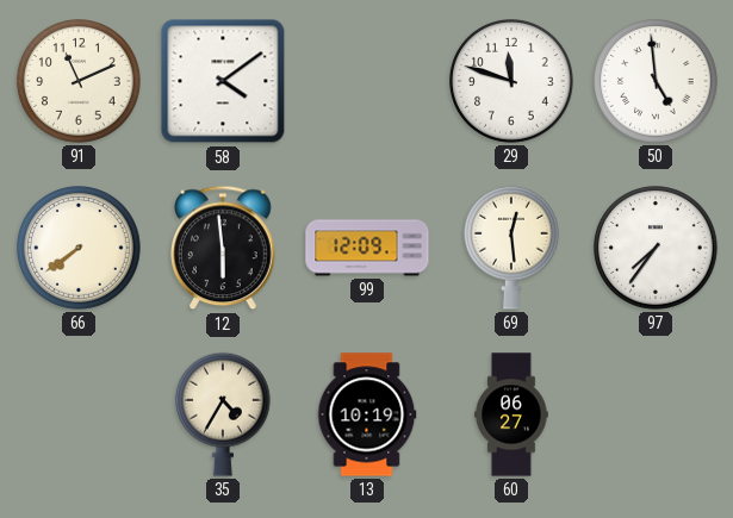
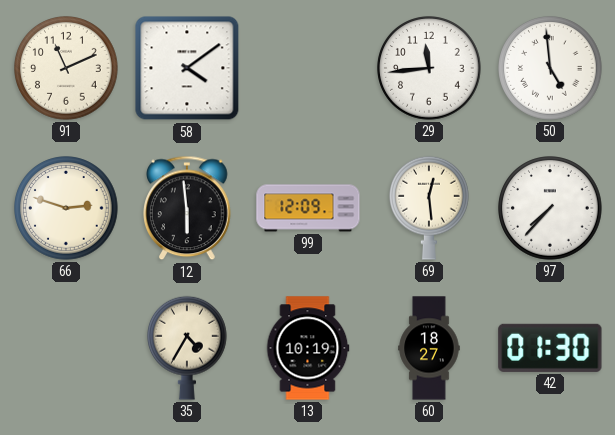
29: 11:48 -> 11:44 (429, 68)
66: 7:39 -> 2:48 (66, 208)
97: 7:36 -> 7:37 (550, 208)
60: 06:27 -> 18:27 (429, 348)
42: none -> 01:30 (550, 348)
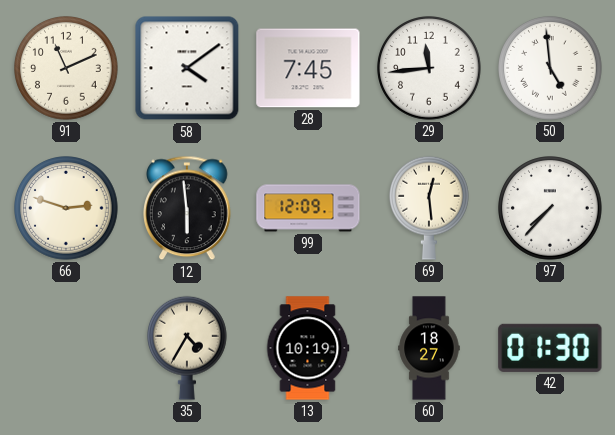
28: none -> 7:45 (308, 68)
